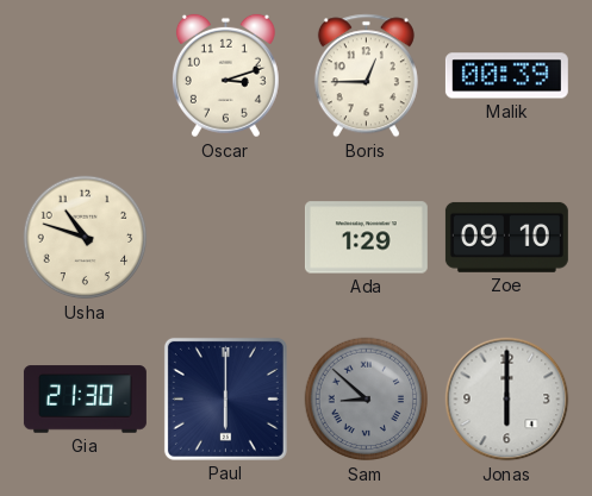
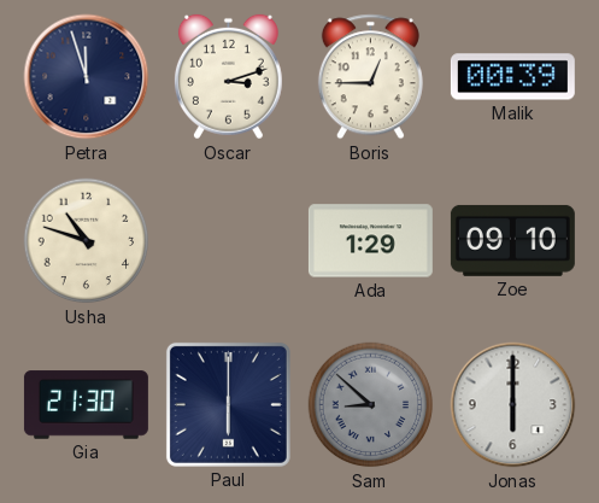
Petra: none -> 11:57 (87, 77)
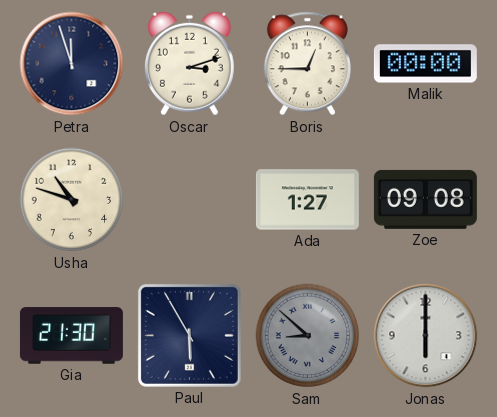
Malik: 00:39 -> 00:00 (425, 64)
Ada: 1:29 -> 1:27 (307, 200)
Zoe: 09:10 -> 09:08 (425, 199)
Paul: 6:00 -> 5:55 (189, 335)
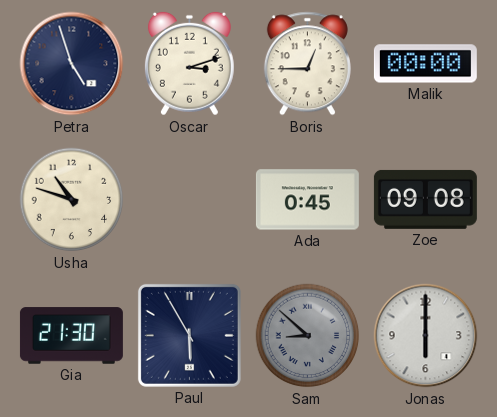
Petra: 11:57 -> 4:57 (72, 64)
Ada: 1:27 -> 0:45 (307, 200)
